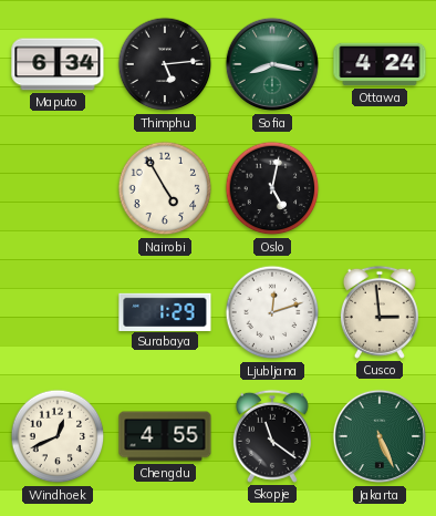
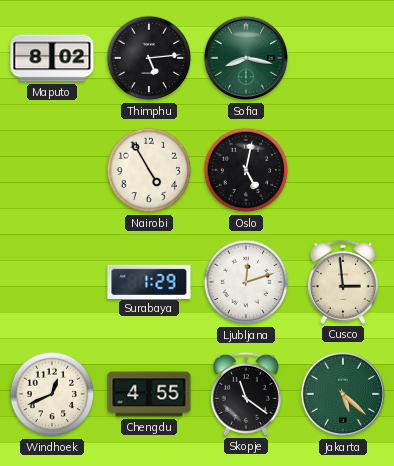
Maputo: 6:34 -> 8:02 (52, 58)
Ottawa: 4:24 -> none (380, 64)
Jakarta: 5:26 -> 5:22 (343, 394)
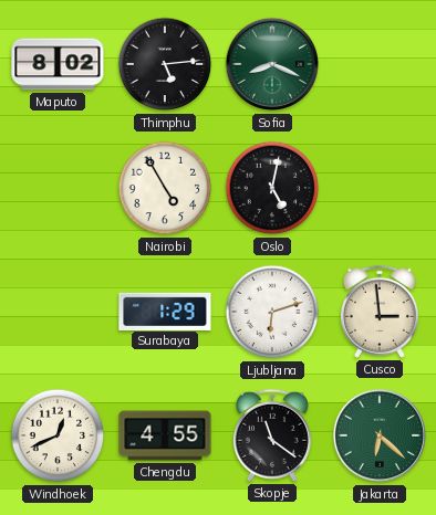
Sofia: 8:17 -> 8:19 (272, 64)
Ljubljana: 12:12 -> 6:12 (272, 312)
Jakarta: 5:22 -> 6:22 (380, 435)
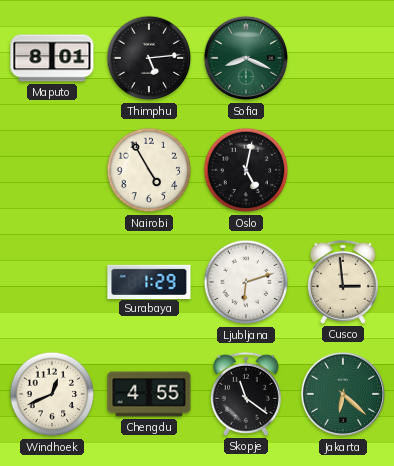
Maputo: 8:02 -> 8:01 (52, 58)
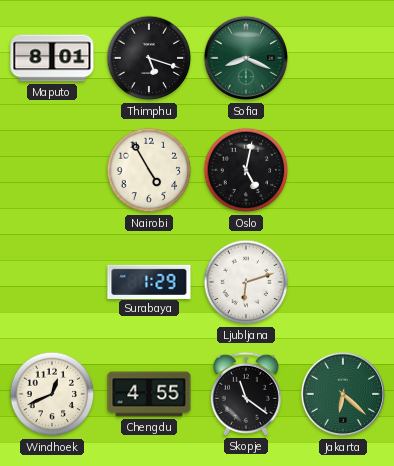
Thimphu: 5:14 -> 5:18 (149, 58)
Cusco: 2:59 -> none (343, 282)
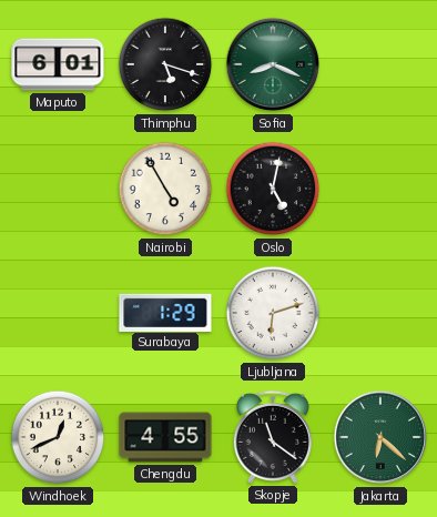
Maputo: 8:01 -> 6:01 (58, 64)
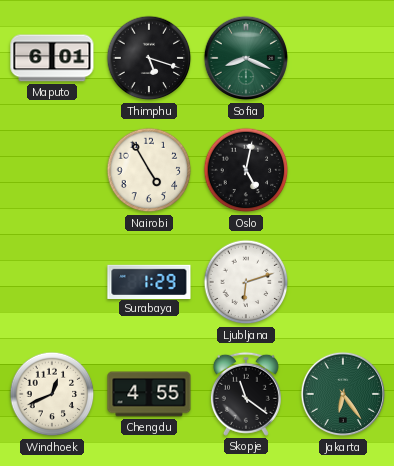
Jakarta: 6:22 -> 6:24 (343, 394)
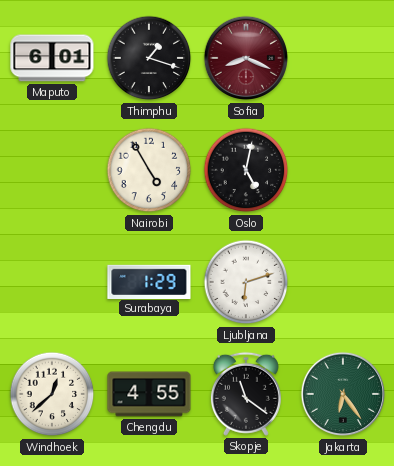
Thimphu: 5:18 -> 1:18 (149, 58)
Sofia dial: green -> burgundy (246, 58)
Windhoek: 12:41 -> 12:38 (52, 394)
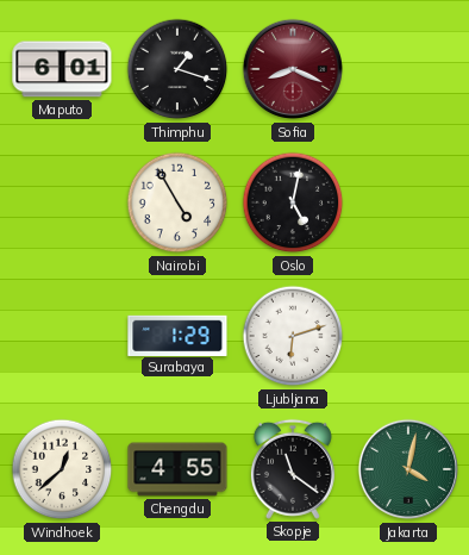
Jakarta: 6:24 -> 4:02 (408, 469)
